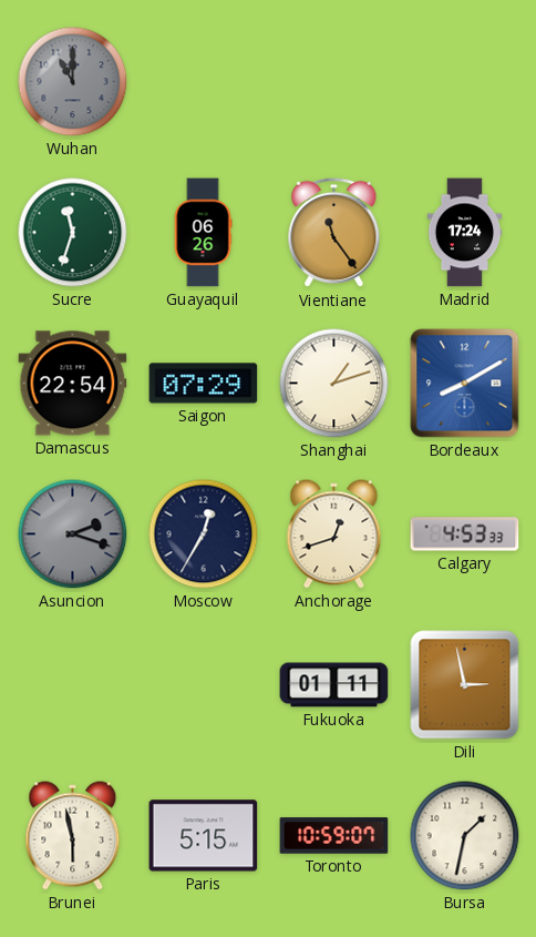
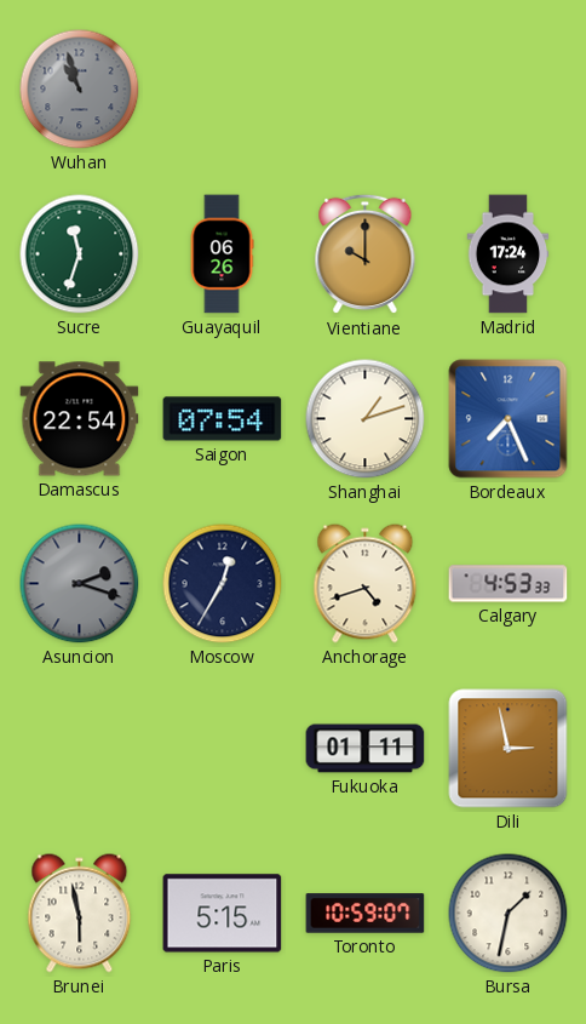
Wuhan: 11:00 -> 10:57 (80, 90)
Vientiane: 11:24 -> 10:00 (366, 254)
Saigon: 07:29 -> 07:54 (223, 419)
Bordeaux: 8:10 -> 7:26 (509, 419)
Anchorage: 12:42 -> 4:42 (366, 584)
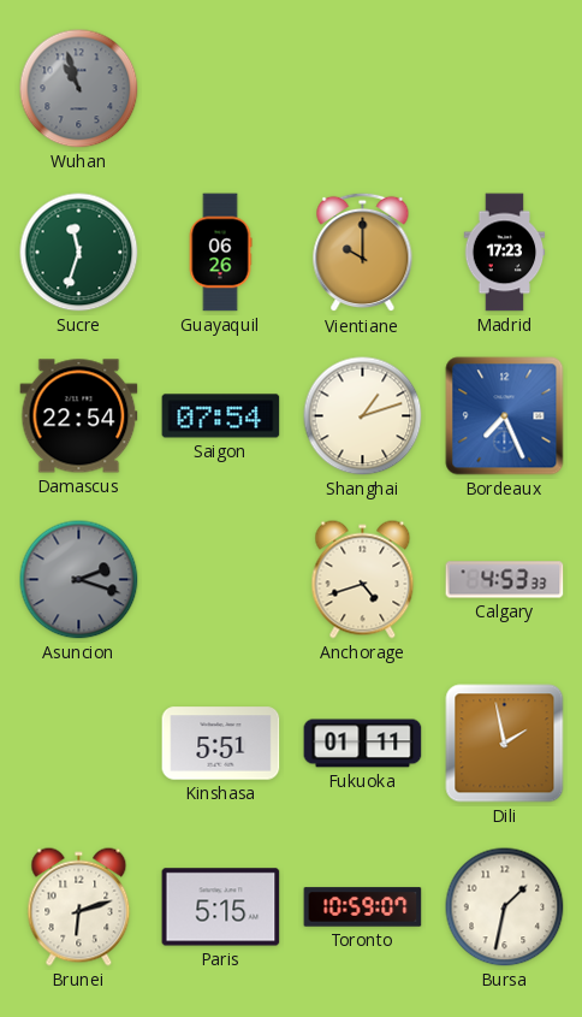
Madrid: 17:24 -> 17:23 (505, 253)
Moscow: 12:35 -> none (223, 584)
Kinshasa: none -> 5:51 (221, 744)
Dili: 2:58 -> 1:58 (505, 744)
Brunei: 5:58 -> 6:12 (79, 907)
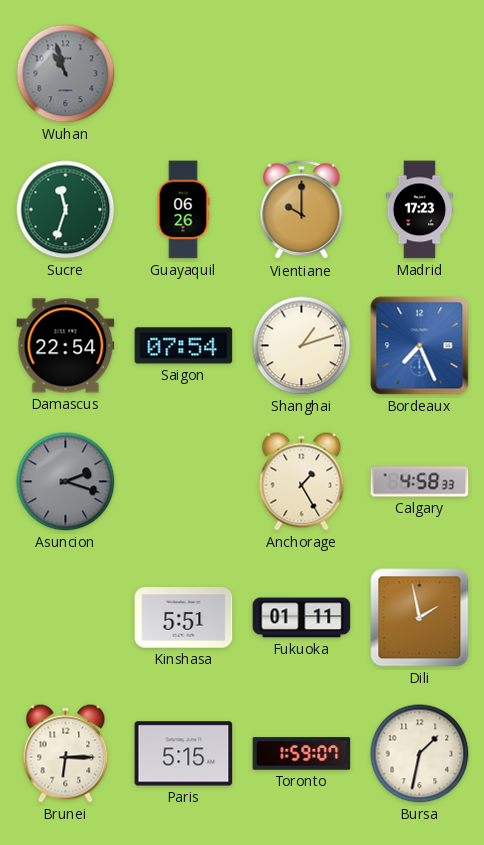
Anchorage: 4:42 -> 1:25 (302, 482)
Calgary: 4:53 -> 4:58 (420, 482)
Brunei: 6:12 -> 6:15 (66, 754)
Toronto: 10:59 -> 1:59 (302, 754)
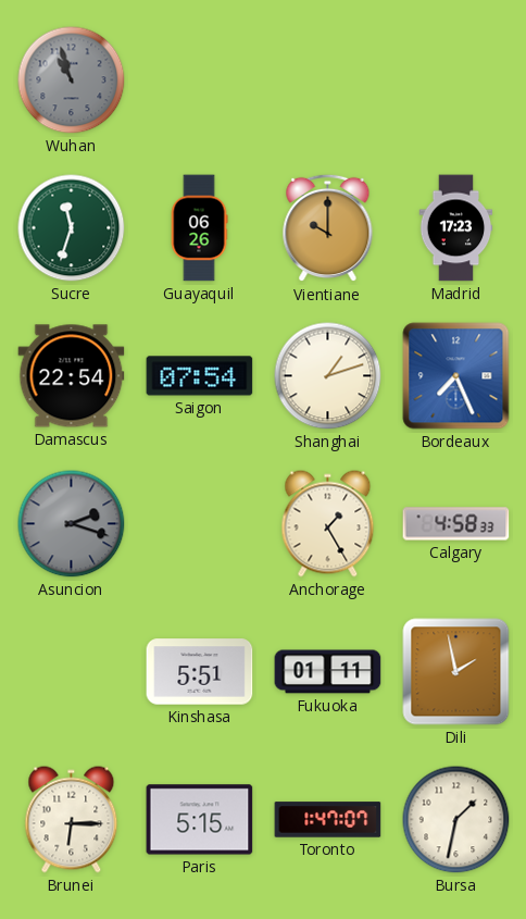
Toronto: 1:59 -> 1:47 (328, 820)
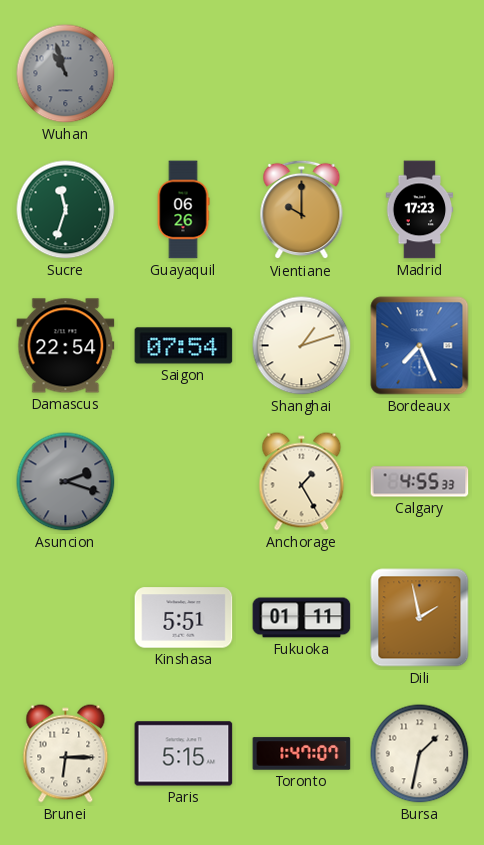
Calgary: 4:58 -> 4:55 (420, 482)
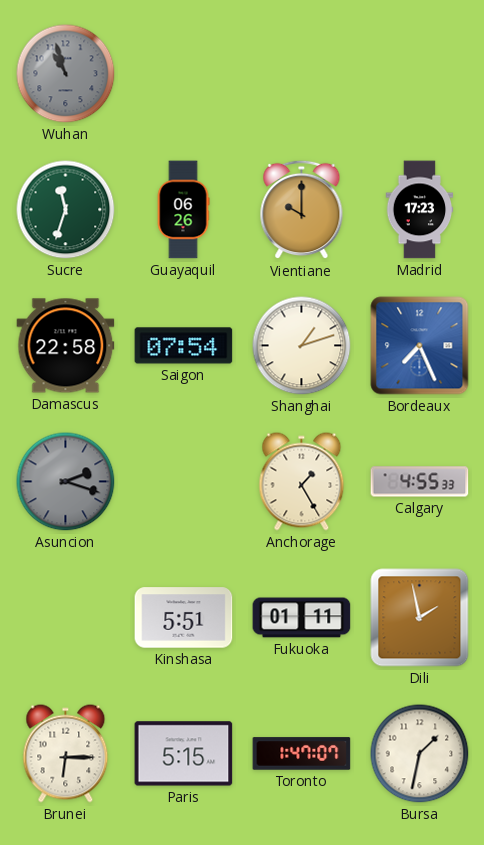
Damascus: 22:54 -> 22:58 (66, 346)
